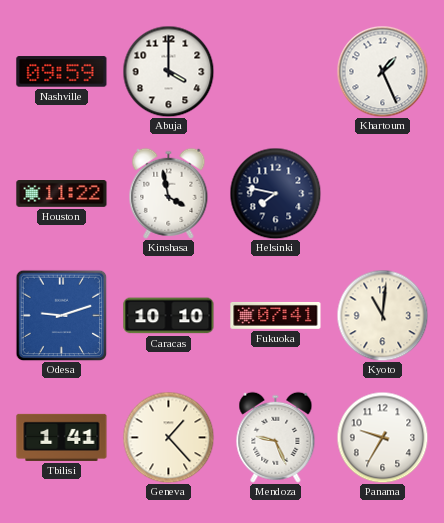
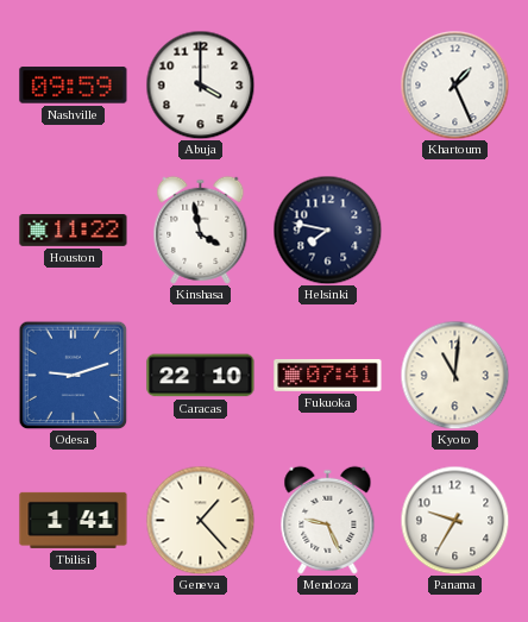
Caracas: 10:10 -> 22:10 (201, 376)
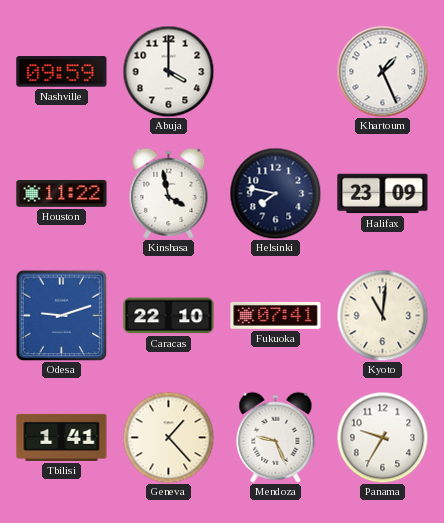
Halifax: none -> 23:09 (383, 194)
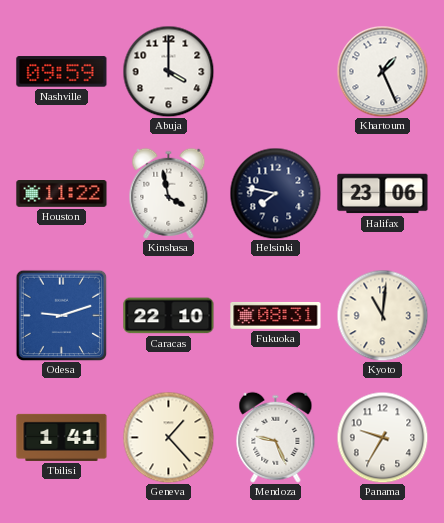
Halifax: 23:09 -> 23:06 (383, 194)
Fukuoka: 07:41 -> 08:31 (276, 315)
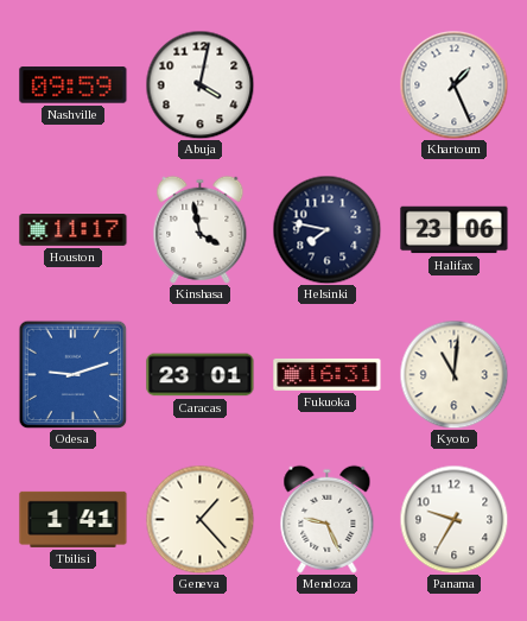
Abuja: 4:00 -> 4:02 (199, 84)
Houston: 11:22 -> 11:17 (74, 230)
Caracas: 22:10 -> 23:01 (201, 375)
Fukuoka: 08:31 -> 16:31 (328, 374)
